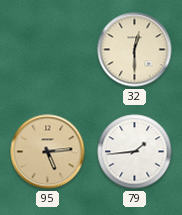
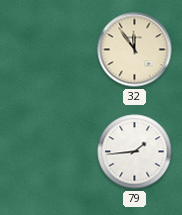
32: 12:30 -> 11:54 (135, 50)
95: 5:14 -> none (48, 152)
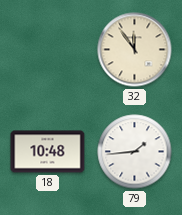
18: none -> 10:48 (48, 152)
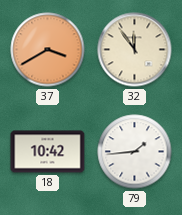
37: none -> 3:40 (48, 50)
18: 10:48 -> 10:42 (48, 152)
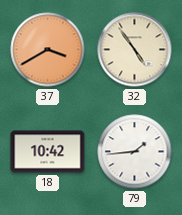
32: 11:54 -> 4:54 (135, 50)
